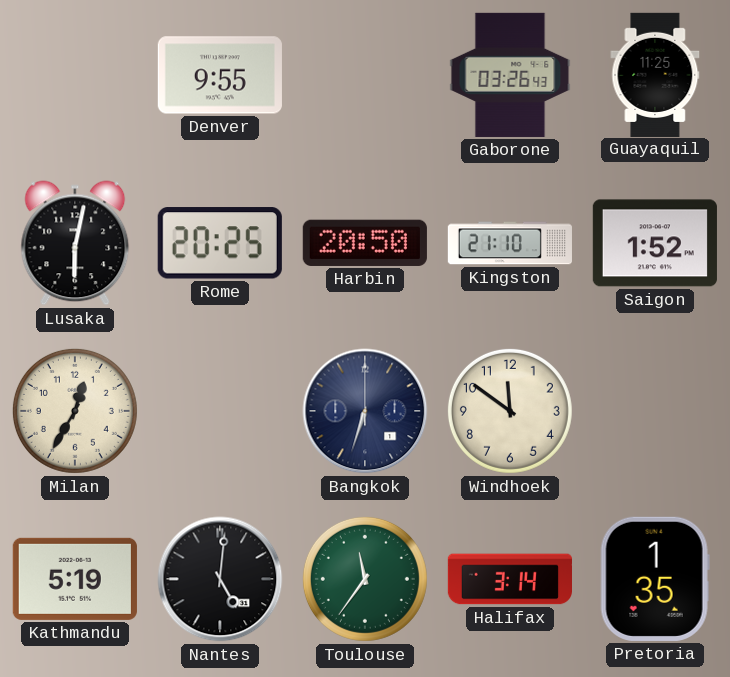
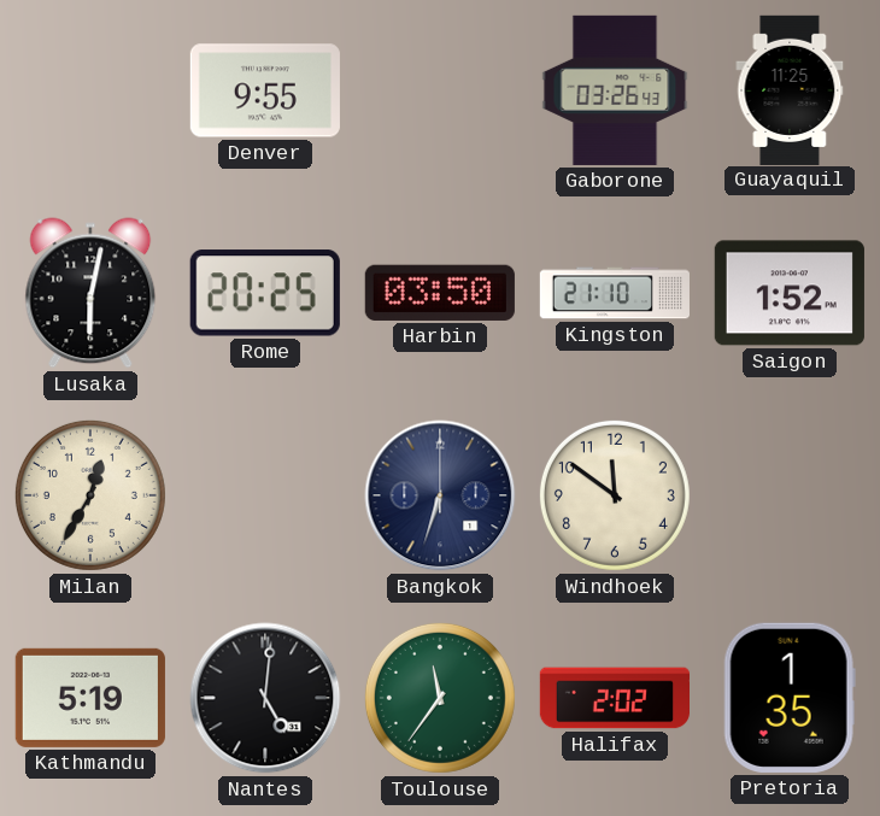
Harbin: 20:50 -> 03:50 (440, 293)
Halifax: 3:14 -> 2:02 (614, 698)
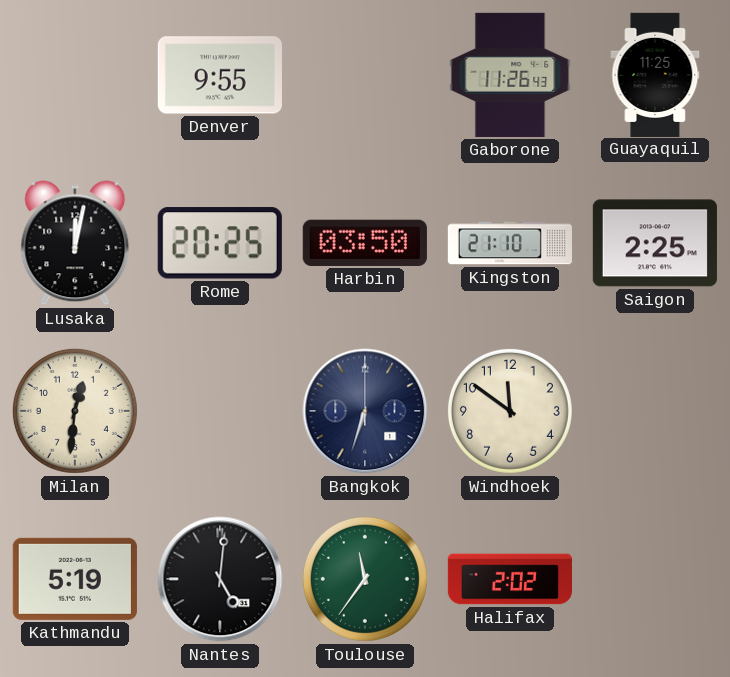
Gaborone: 03:26 -> 11:26 (510, 75)
Lusaka: 6:02 -> 12:02 (75, 243)
Saigon: 1:52 -> 2:25 (655, 243)
Milan: 12:35 -> 12:31 (75, 411)
Pretoria: 1:35 -> none (790, 698)
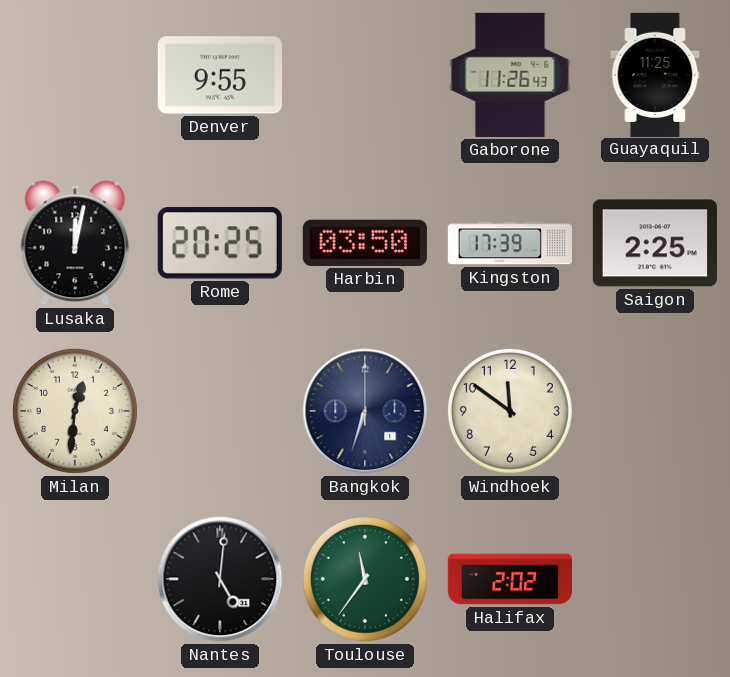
Kingston: 21:10 -> 17:39 (510, 243)
Kathmandu: 5:19 -> none (75, 579)
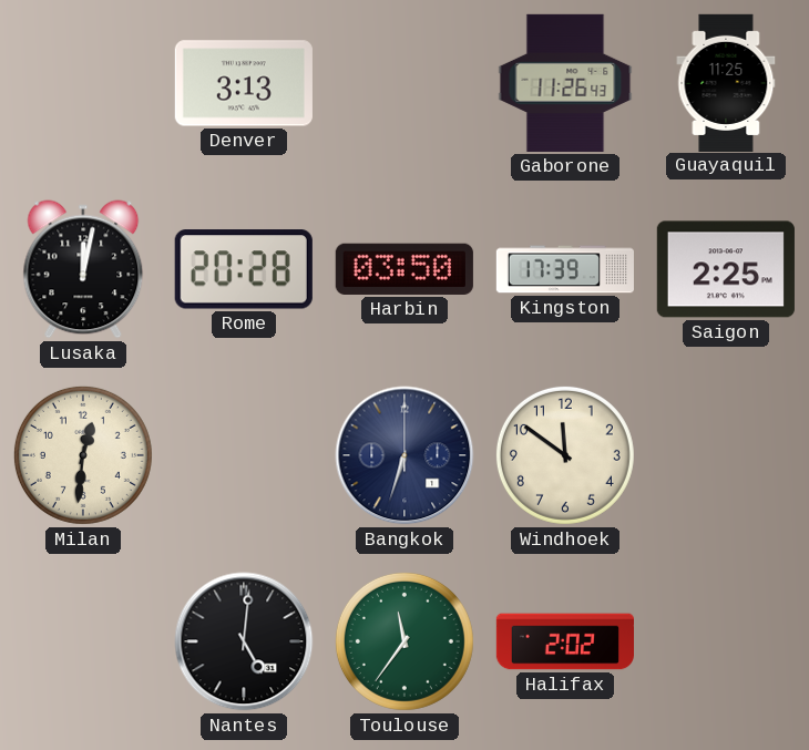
Denver: 9:55 -> 3:13 (244, 83)
Rome: 20:25 -> 20:28 (244, 269)
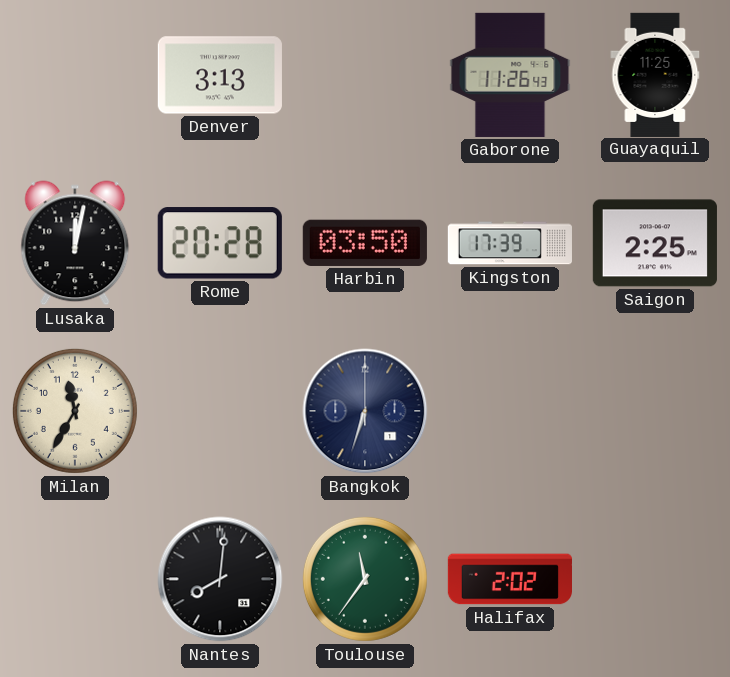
Milan: 12:31 -> 11:35 (75, 411)
Windhoek: 11:51 -> none (565, 455)
Nantes: 5:01 -> 8:01 (220, 579)
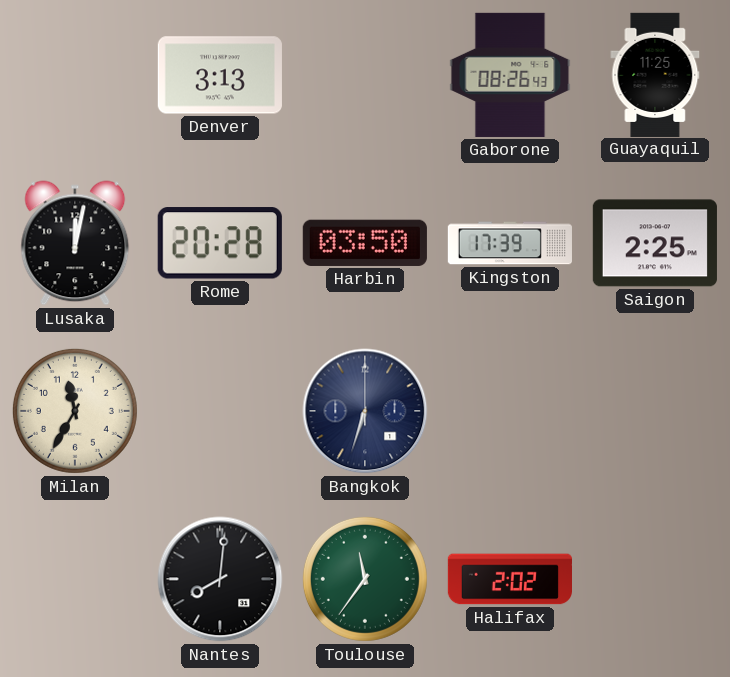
Gaborone: 11:26 -> 08:26 (510, 75)
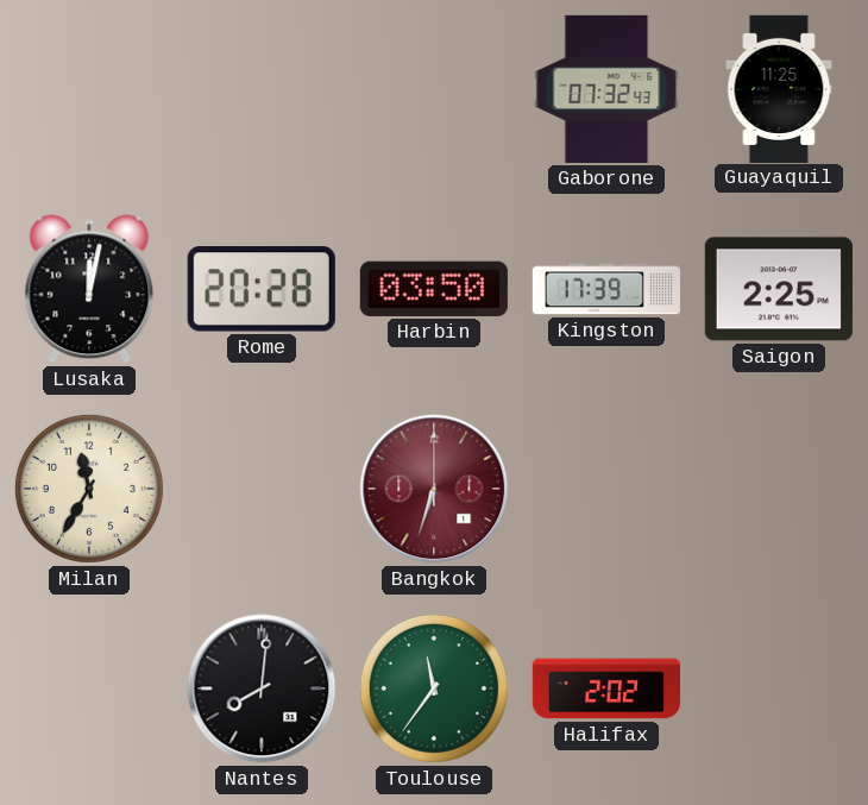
Denver: 3:13 -> none (220, 75)
Gaborone: 08:26 -> 07:32 (606, 89)
Bangkok dial: navy -> burgundy (434, 489)
